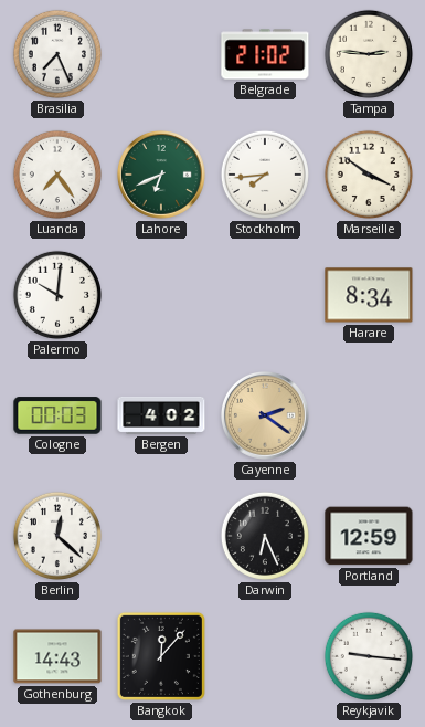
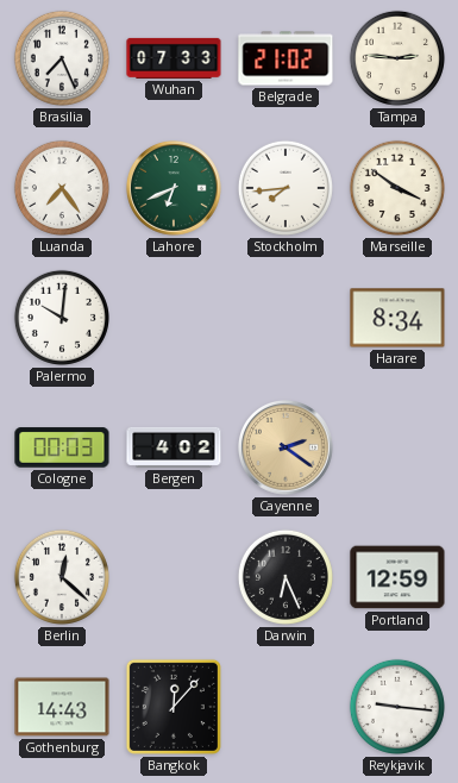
Wuhan: none -> 07:33 (174, 58)
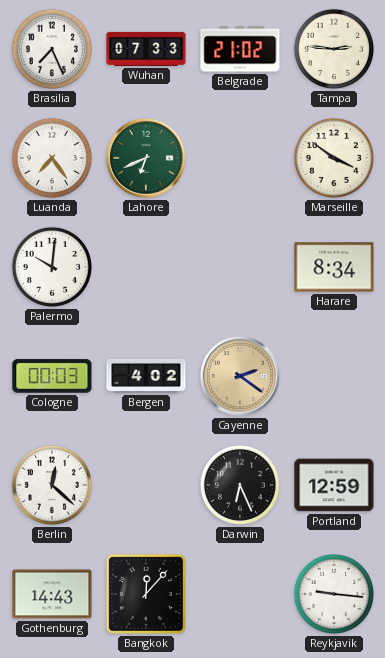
Stockholm: 7:44 -> none (286, 188)
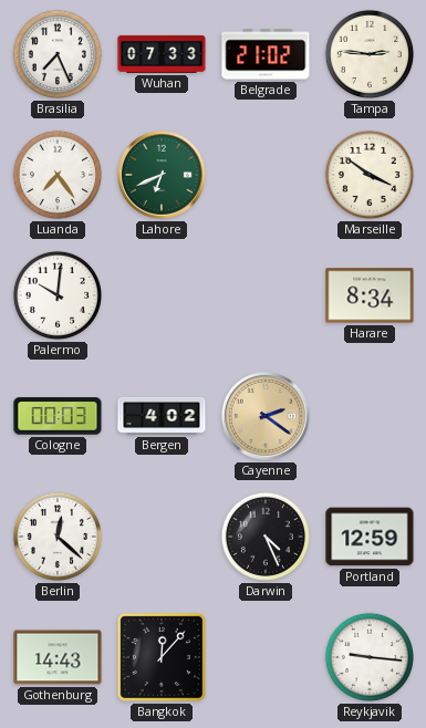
Darwin: 6:26 -> 4:26 (266, 537)
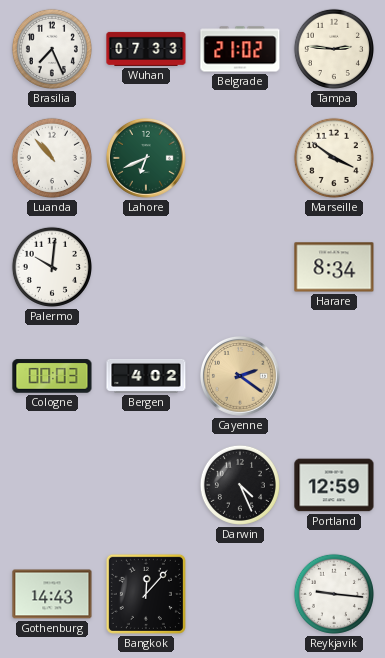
Luanda: 7:24 -> 10:53 (52, 158)
Berlin: 12:22 -> none (58, 537)
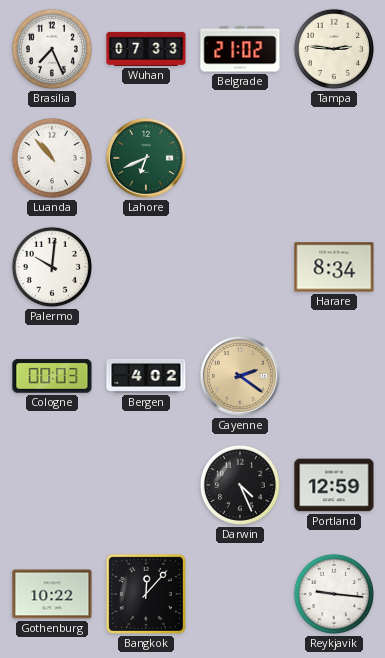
Marseille: 3:51 -> none (334, 158)
Gothenburg: 14:43 -> 10:22 (52, 594)
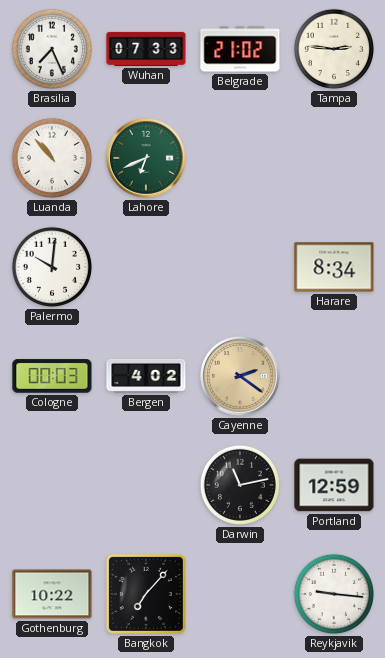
Darwin: 4:26 -> 11:13 (240, 485)
Bangkok: 12:07 -> 7:07 (146, 594)
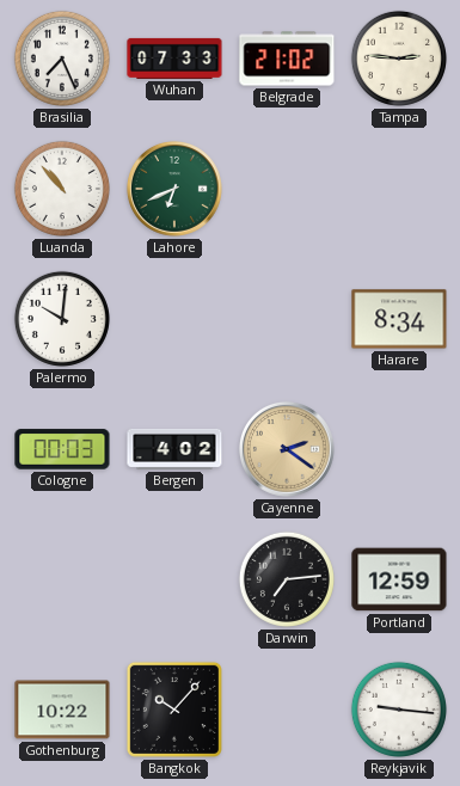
Darwin: 11:13 -> 7:14 (287, 579)
Bangkok: 7:07 -> 10:07 (174, 710)
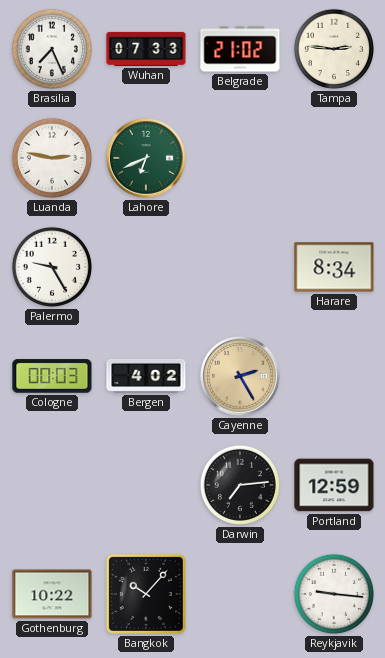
Luanda: 10:53 -> 2:47 (52, 158)
Palermo: 10:01 -> 9:25 (52, 267)
Cayenne: 2:21 -> 2:25 (240, 376)
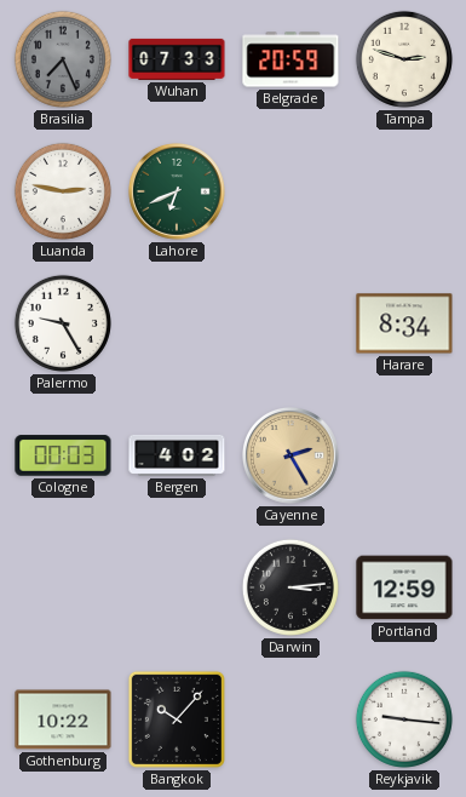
Brasilia dial: white -> grey (63, 59)
Belgrade: 21:02 -> 20:59 (290, 59)
Tampa: 2:46 -> 2:48 (404, 59)
Darwin: 7:14 -> 3:14 (290, 587)
